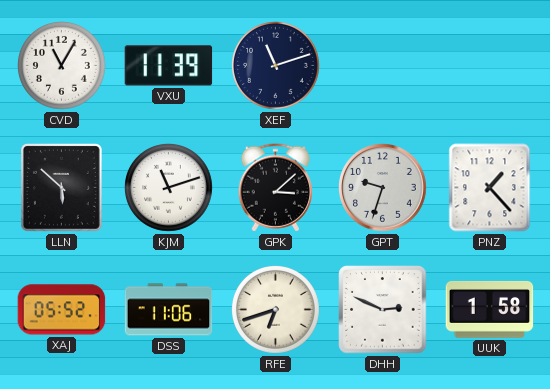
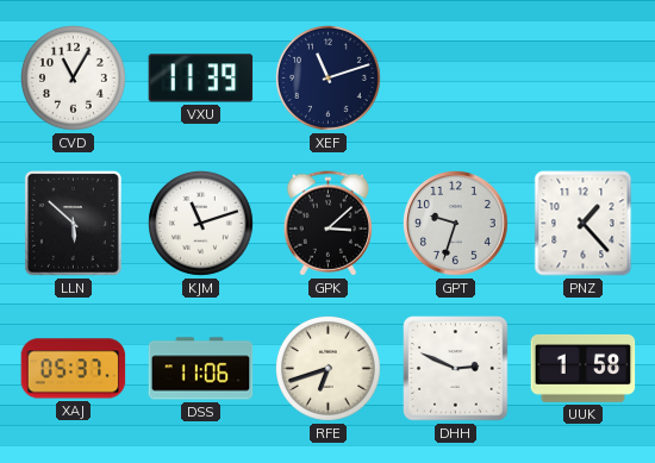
XAJ: 05:52 -> 05:37 (74, 369)
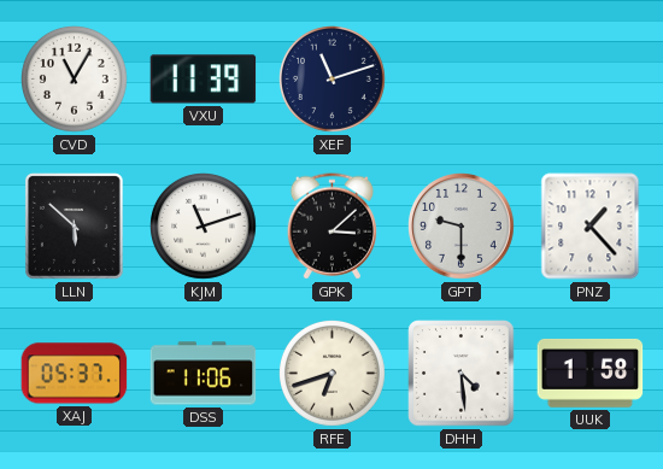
GPT: 9:33 -> 9:30 (462, 227)
DHH: 2:49 -> 4:29 (462, 374)
